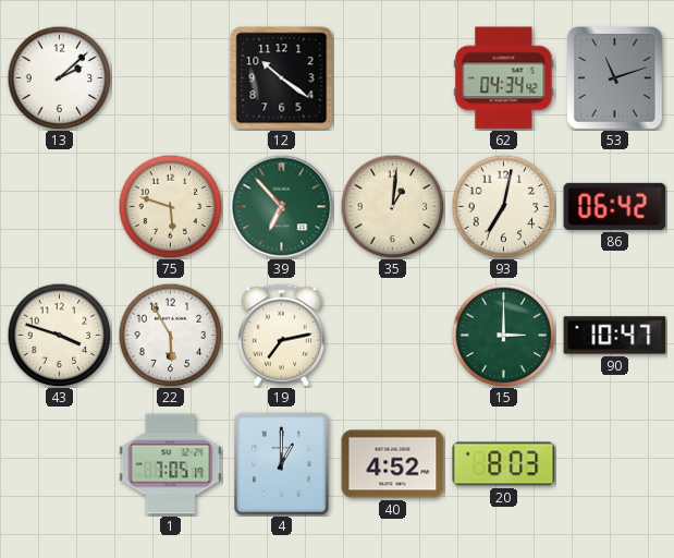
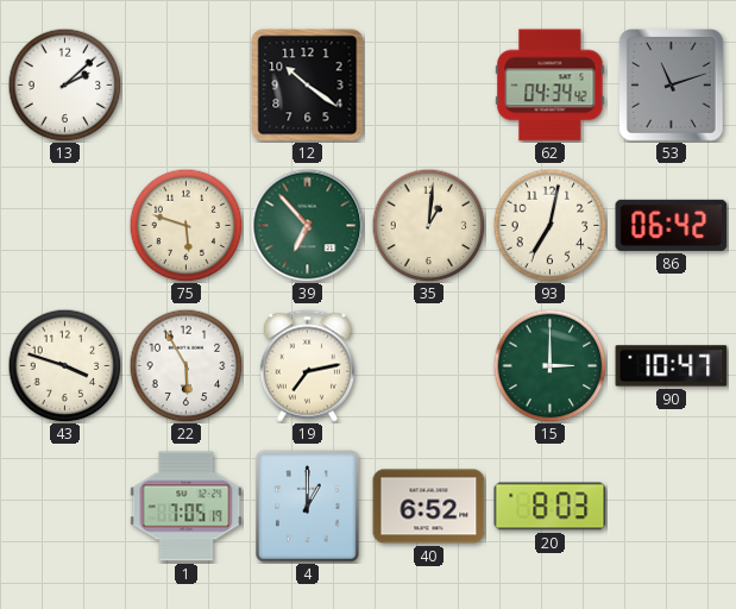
40: 4:52 -> 6:52 (429, 507)
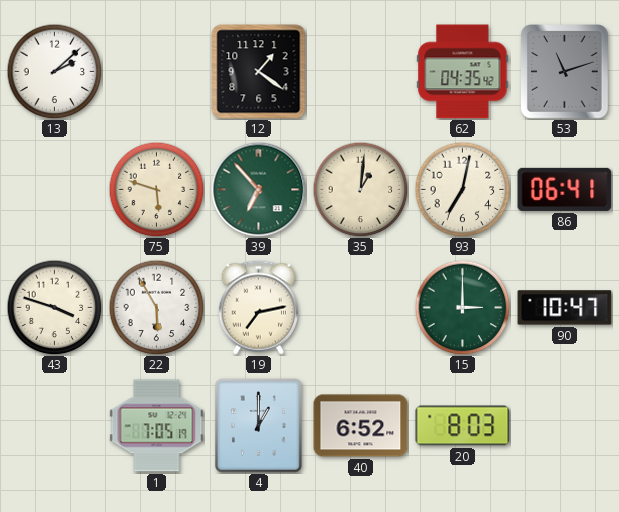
12: 10:21 -> 1:21 (259, 72)
62: 04:34 -> 04:35 (463, 72)
86: 06:42 -> 06:41 (565, 189)
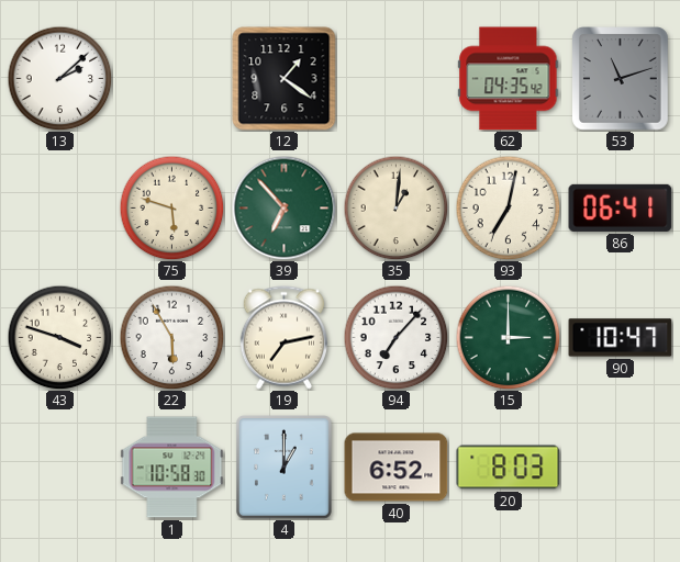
94: none -> 7:07 (395, 337)
1: 7:05 -> 10:58 (172, 468)
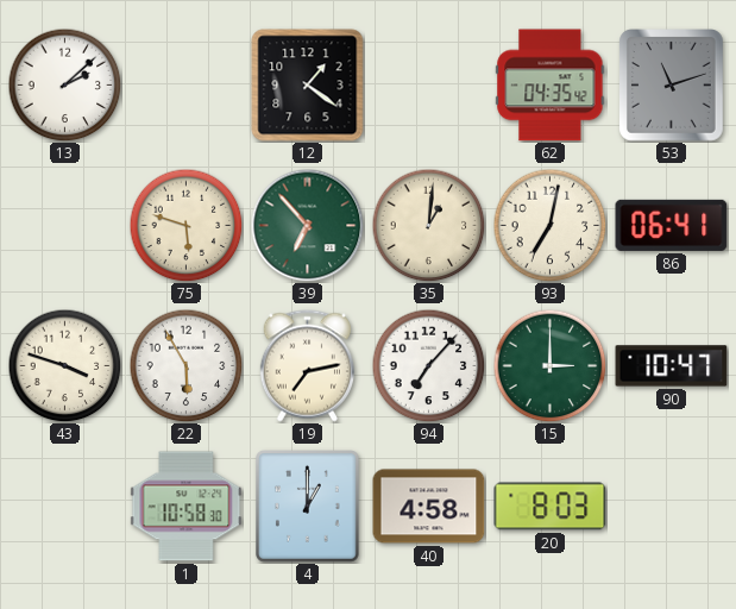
40: 6:52 -> 4:58 (429, 507)
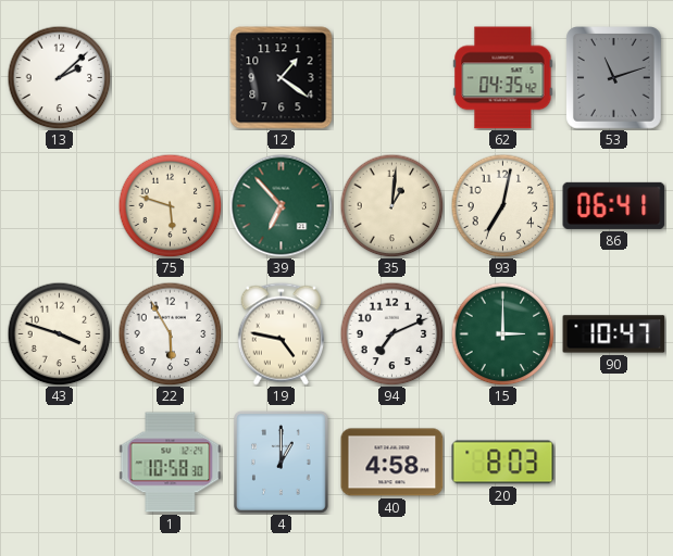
19: 7:13 -> 4:47 (281, 334)
94: 7:07 -> 7:11 (391, 333)
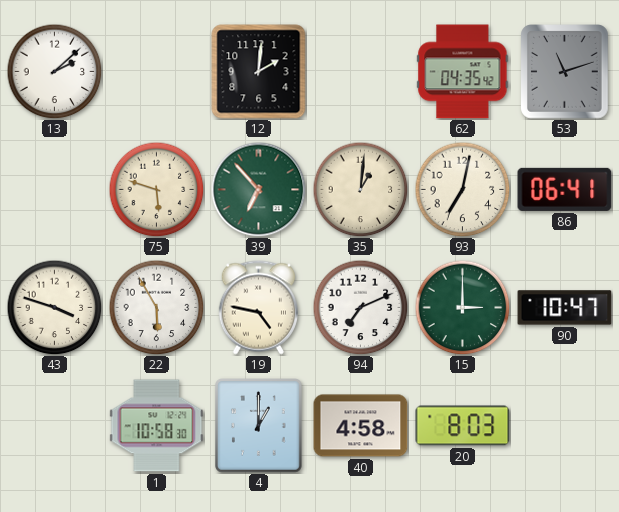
12: 1:21 -> 2:01 (259, 72)
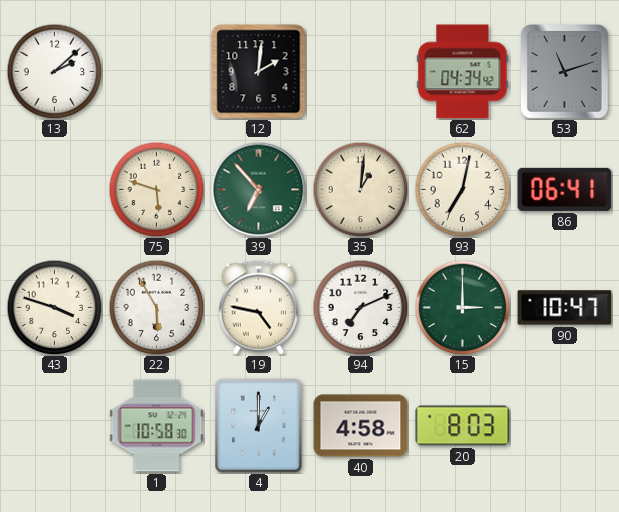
62: 04:35 -> 04:34 (463, 72)
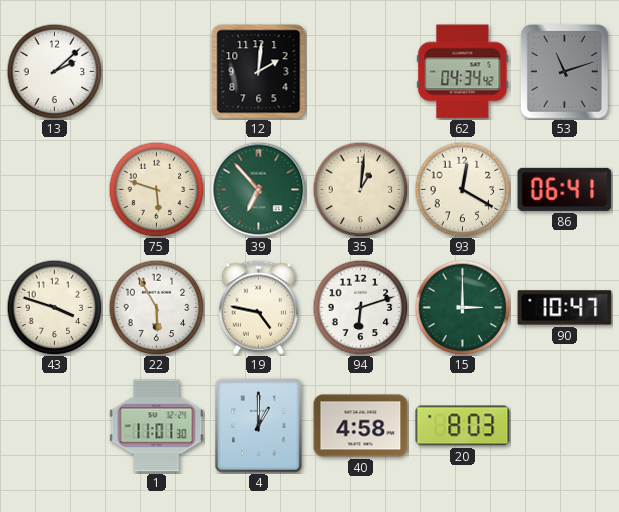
93: 7:02 -> 12:20 (462, 189)
94: 7:11 -> 6:12 (360, 307)
1: 10:58 -> 11:01 (157, 426)
